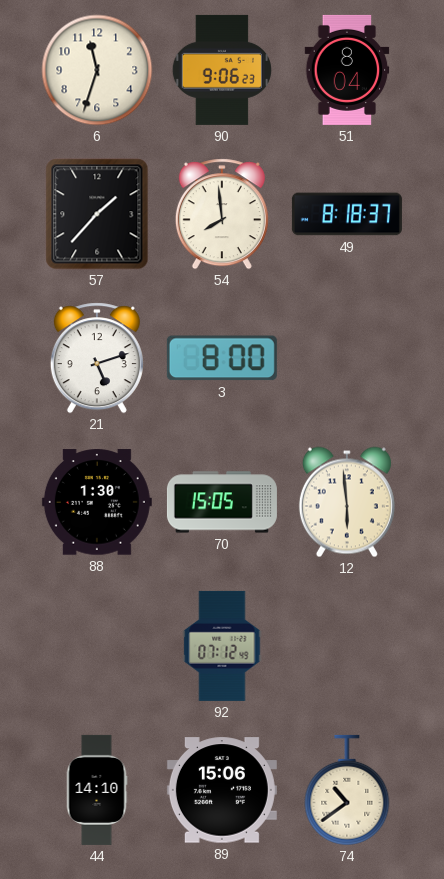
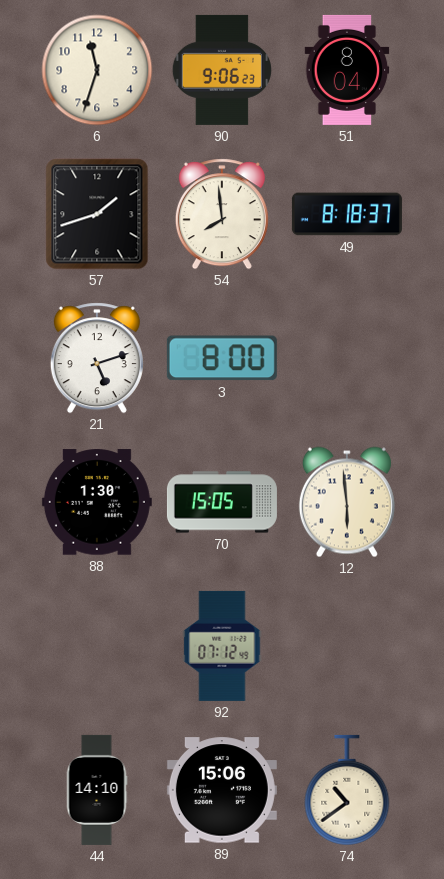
57: 1:37 -> 1:42 (97, 214)
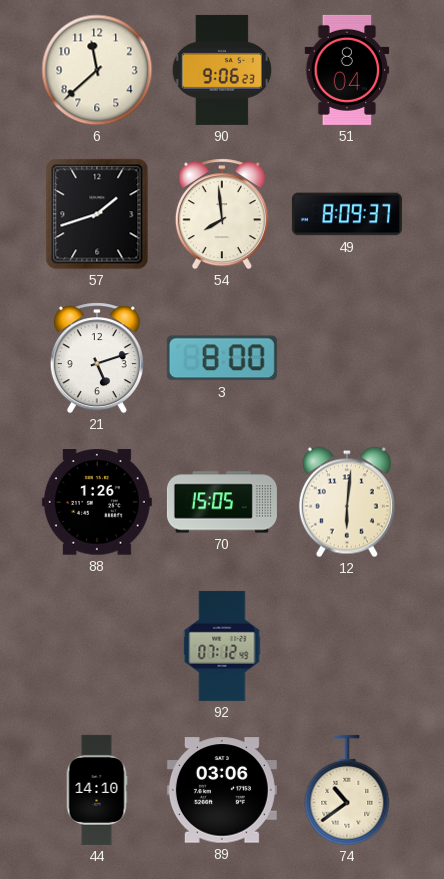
6: 11:33 -> 11:38 (97, 70)
49: 8:18 -> 8:09 (347, 214)
88: 1:30 -> 1:26 (97, 502)
12: 5:59 -> 6:01 (347, 502)
89: 15:06 -> 03:06 (222, 790)
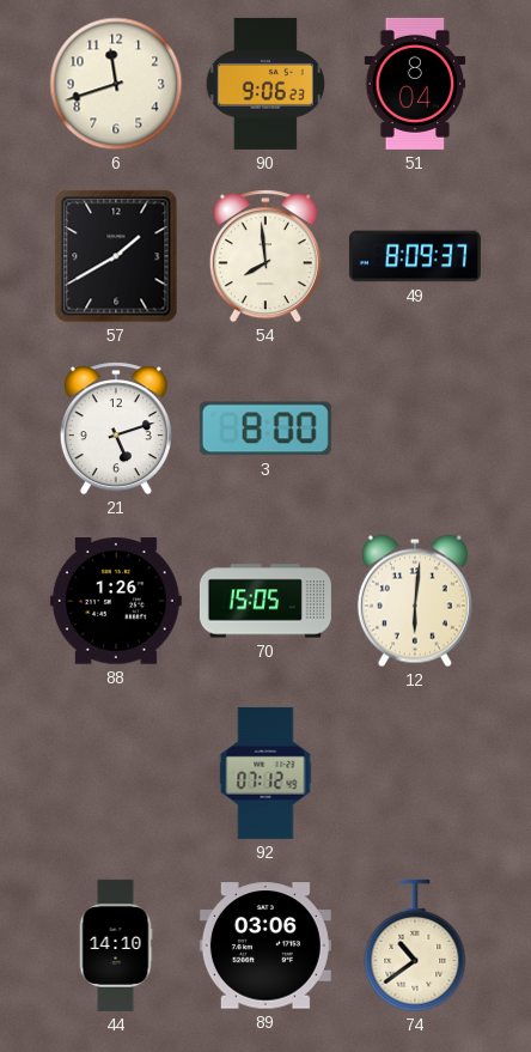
6: 11:38 -> 11:42 (116, 84)
57: 1:42 -> 1:40 (116, 256)
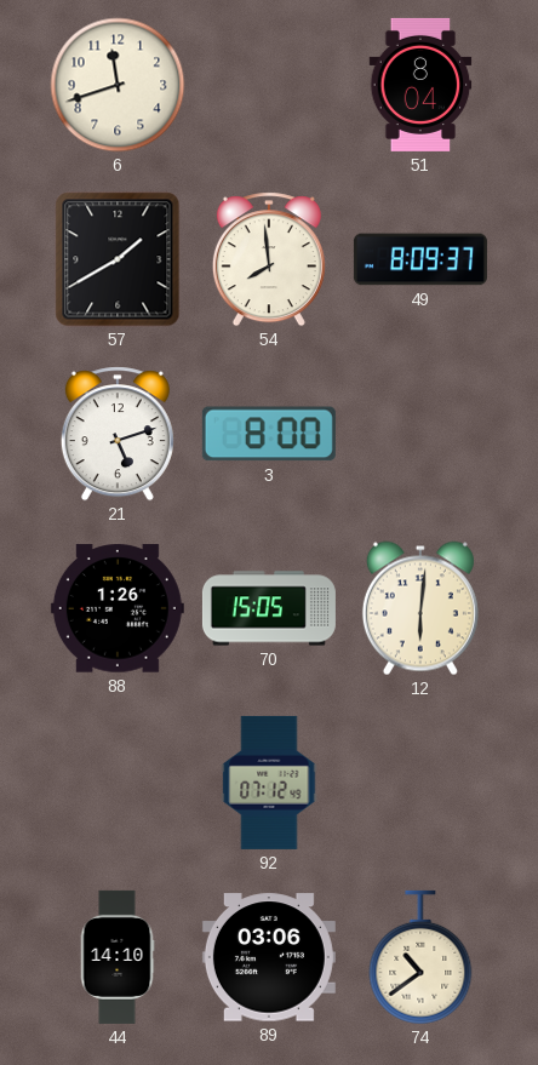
90: 9:06 -> none (265, 84)
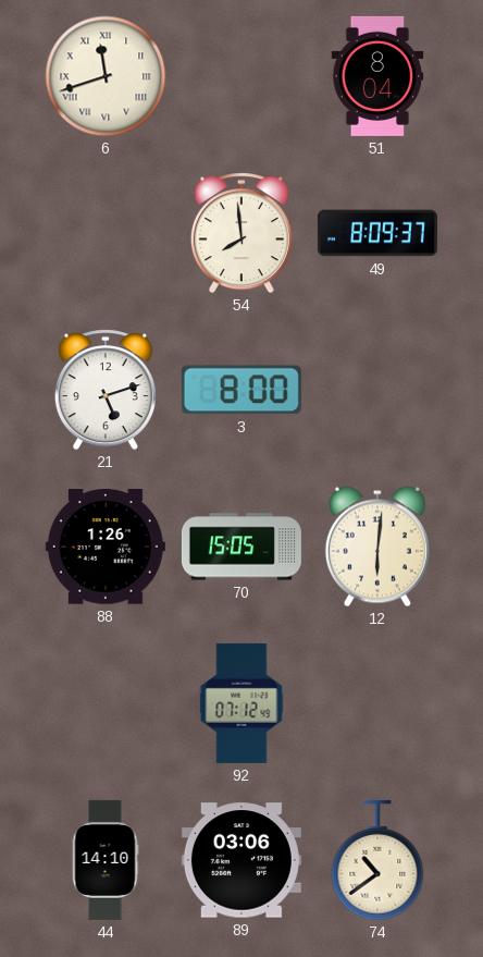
6 numerals: Arabic -> Roman (106, 76)
57: 1:40 -> none (118, 259)
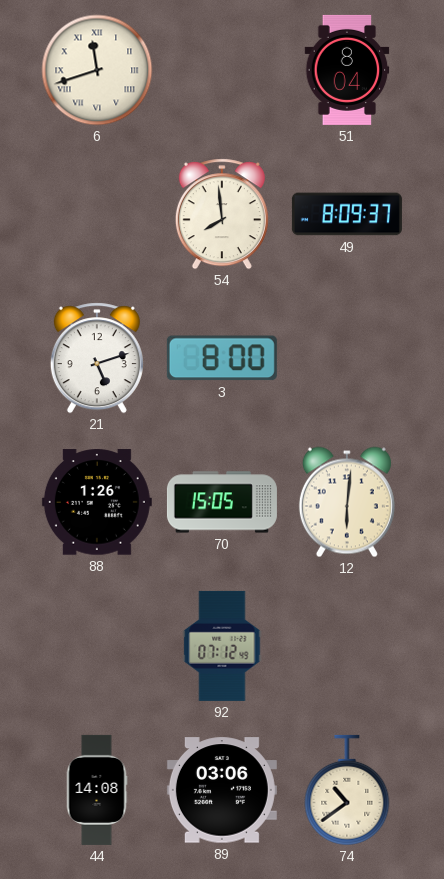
44: 14:10 -> 14:08 (97, 790)
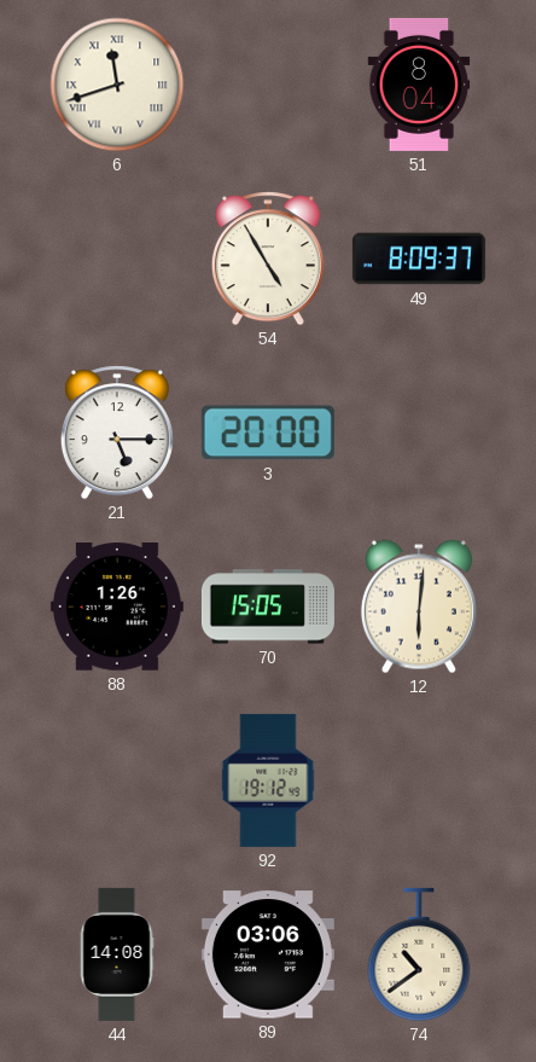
54: 7:59 -> 4:55 (268, 259)
21: 5:12 -> 5:15 (117, 433)
3: 8:00 -> 20:00 (268, 433)
92: 07:12 -> 19:12 (268, 780)
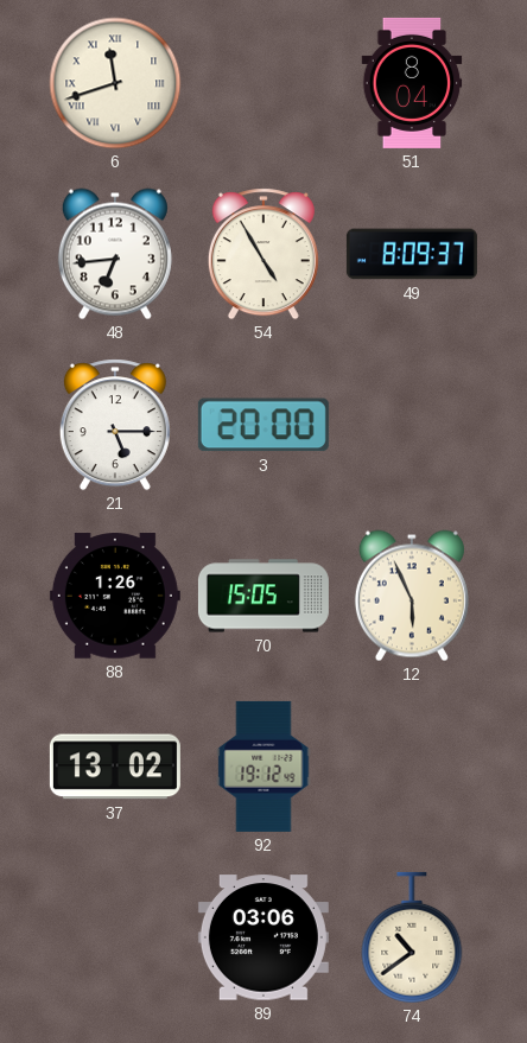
48: none -> 6:44 (115, 254)
12: 6:01 -> 5:56 (412, 596)
37: none -> 13:02 (115, 767)
44: 14:08 -> none (117, 954)
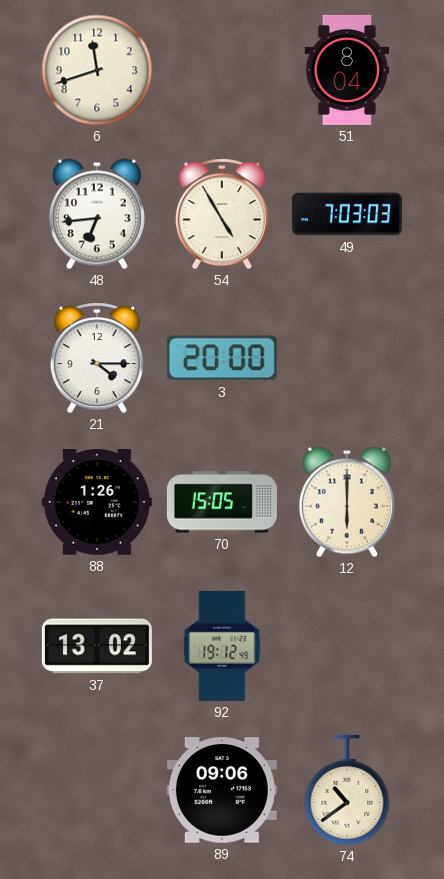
6 numerals: Roman -> Arabic (97, 70)
49: 8:09 -> 7:03 (347, 214)
21: 5:15 -> 4:15 (97, 358)
12: 5:56 -> 6:00 (347, 502)
89: 03:06 -> 09:06 (222, 790)
